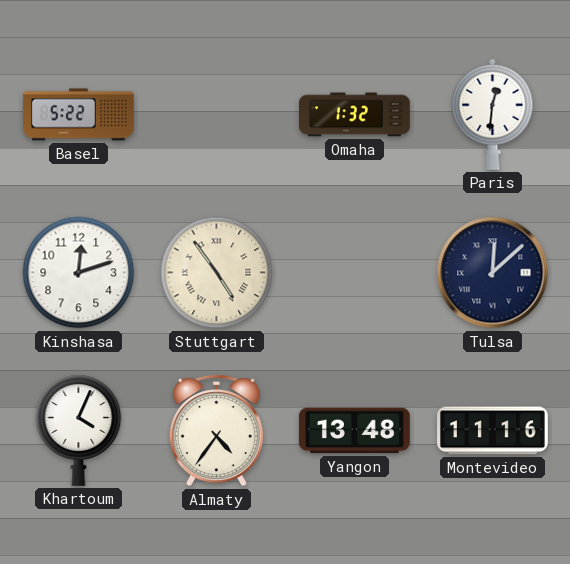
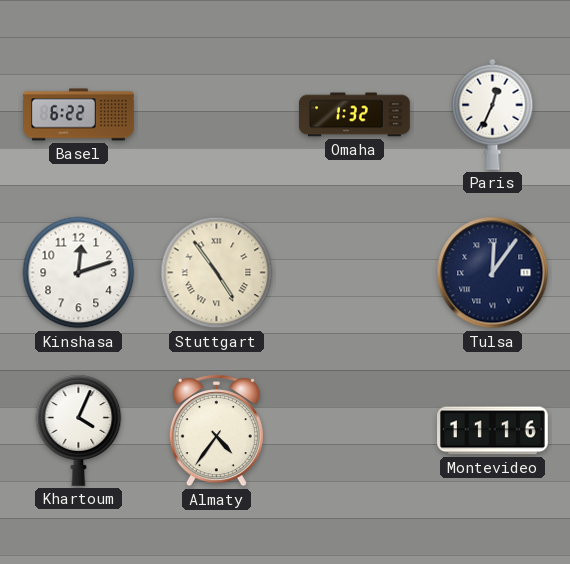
Basel: 5:22 -> 6:22 (79, 115)
Paris: 12:31 -> 12:34 (493, 114)
Tulsa: 12:08 -> 12:06 (493, 273)
Yangon: 13:48 -> none (354, 431)
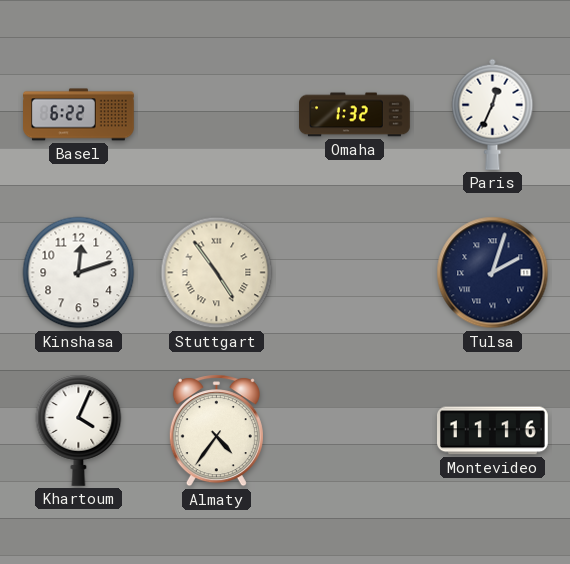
Tulsa: 12:06 -> 2:03 (493, 273)
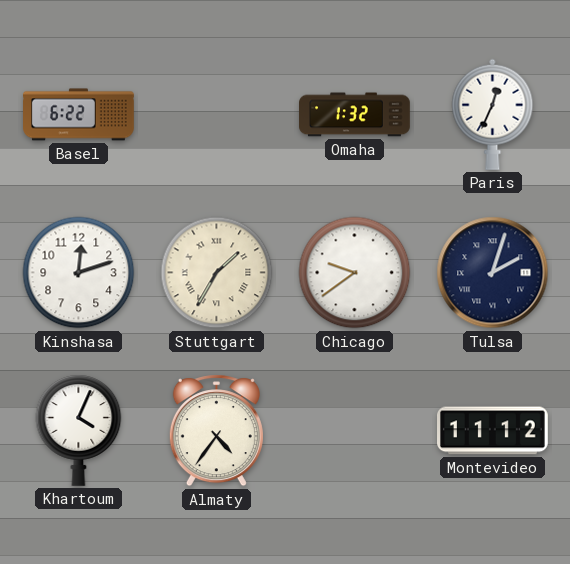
Stuttgart: 4:54 -> 1:35 (217, 273)
Chicago: none -> 9:39 (355, 273)
Montevideo: 11:16 -> 11:12 (493, 431)
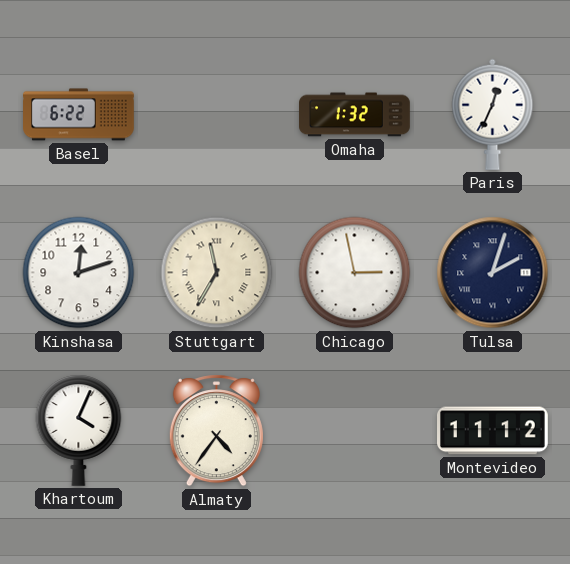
Stuttgart: 1:35 -> 11:35 (217, 273)
Chicago: 9:39 -> 2:58 (355, 273)
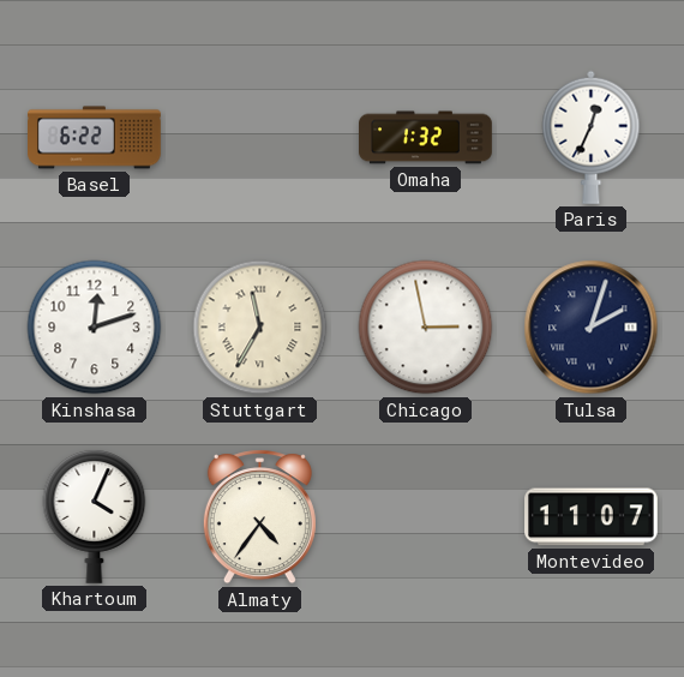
Montevideo: 11:12 -> 11:07 (592, 517)
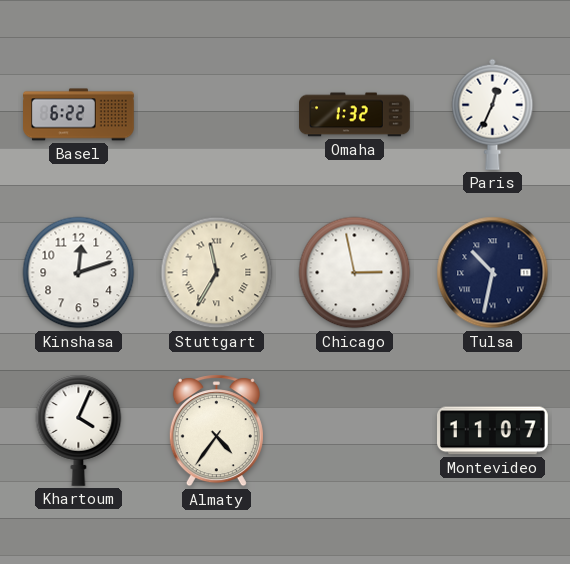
Tulsa: 2:03 -> 10:32 (493, 273)
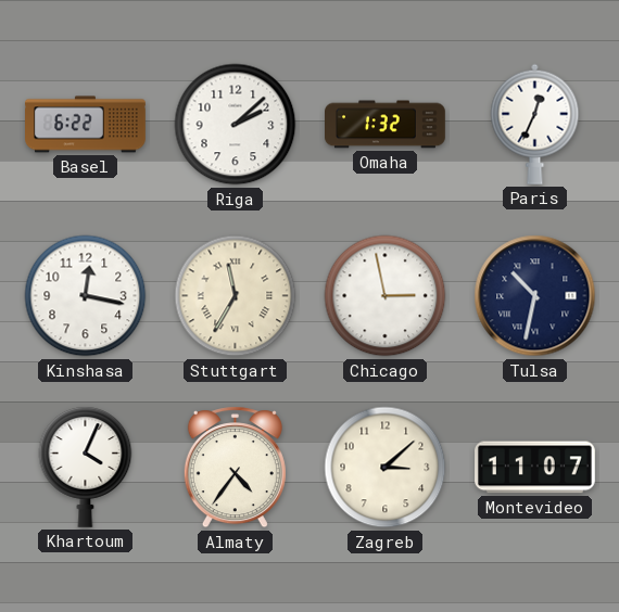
Riga: none -> 2:08 (236, 125)
Kinshasa: 12:12 -> 12:17 (86, 296)
Zagreb: none -> 3:08 (386, 468)
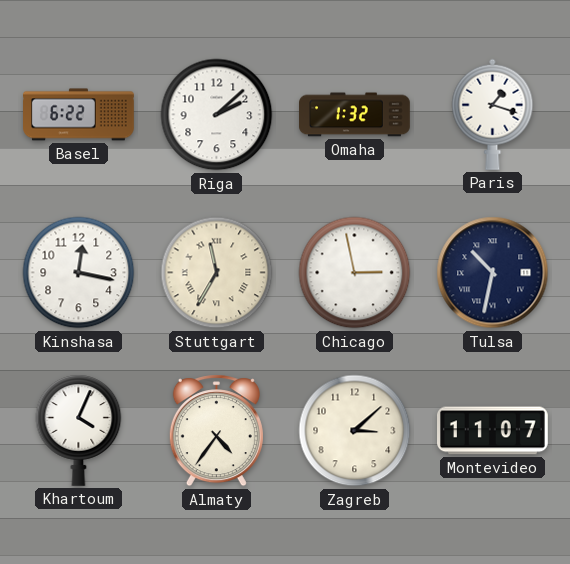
Paris: 12:34 -> 1:18 (493, 114)
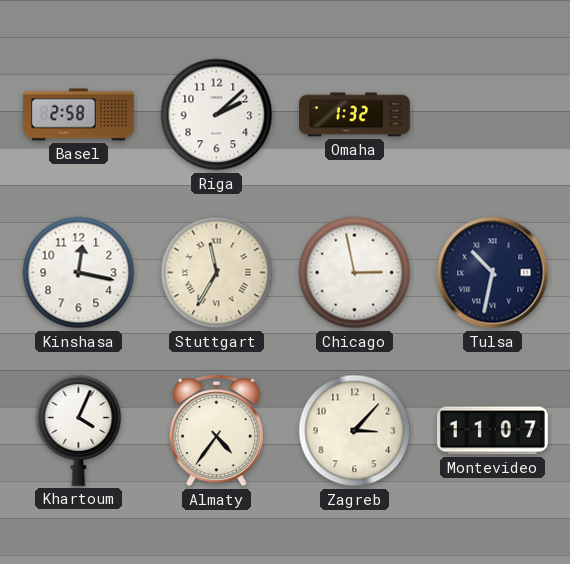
Basel: 6:22 -> 2:58 (79, 115)
Paris: 1:18 -> none (493, 114)
Zagreb: 3:08 -> 3:07 (355, 431)
